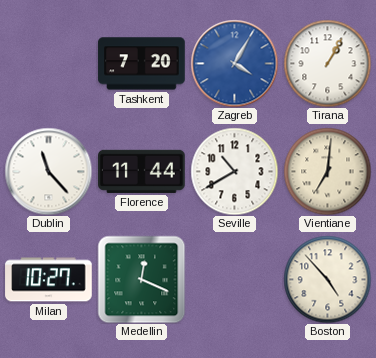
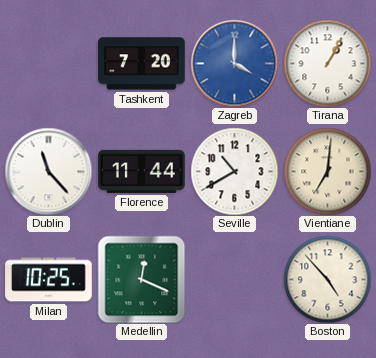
Zagreb: 4:05 -> 4:00 (234, 63)
Milan: 10:27 -> 10:25 (49, 280)
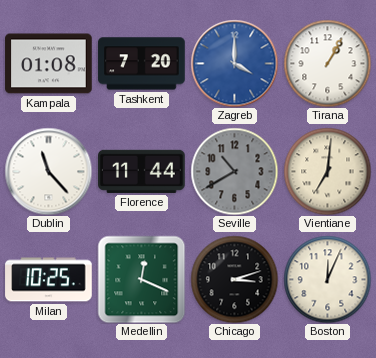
Kampala: none -> 01:08 (49, 64)
Seville dial: white -> grey (234, 171)
Chicago: none -> 3:12 (234, 279)
Boston: 4:53 -> 12:04 (327, 279)
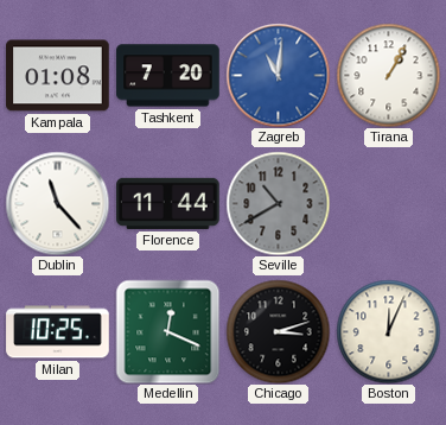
Zagreb: 4:00 -> 11:01 (278, 75)
Vientiane: 7:01 -> none (327, 171)
